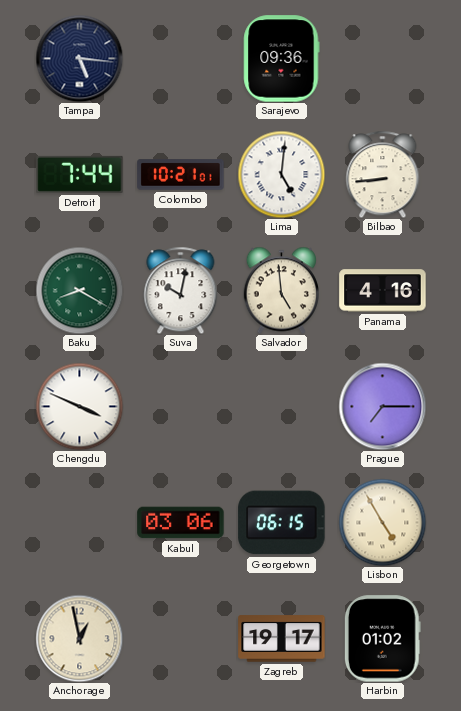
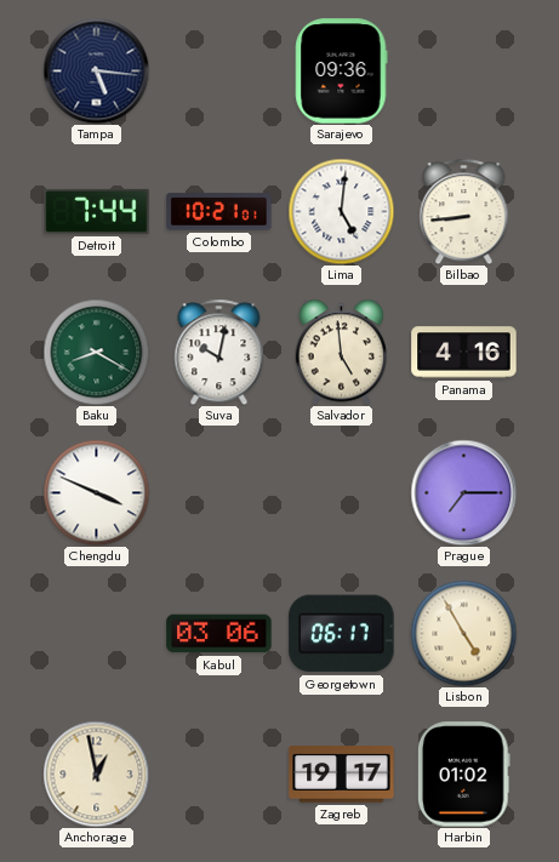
Georgetown: 06:15 -> 06:17 (342, 634)
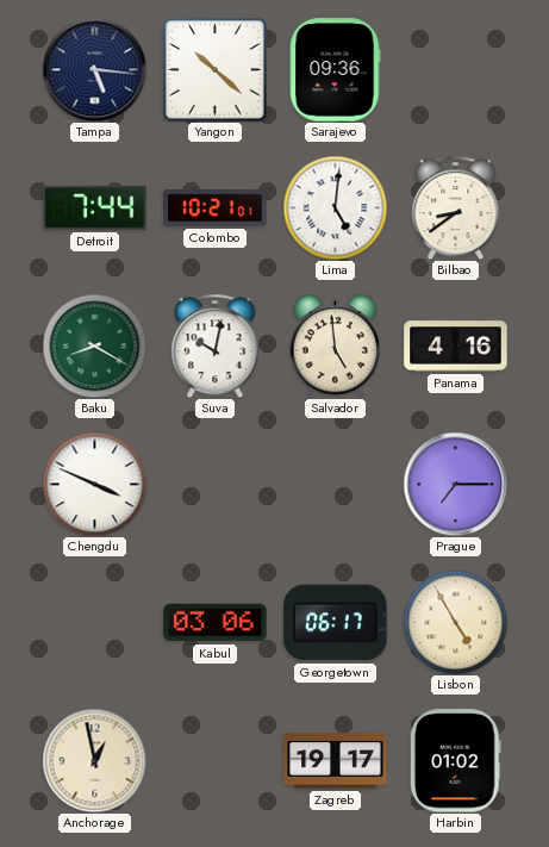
Yangon: none -> 10:22 (216, 70)
Bilbao: 8:44 -> 8:39 (456, 207)
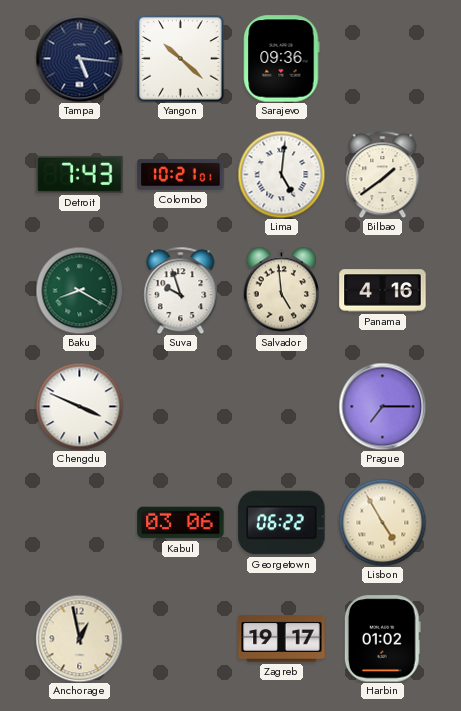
Detroit: 7:44 -> 7:43 (80, 174)
Bilbao: 8:39 -> 1:39 (383, 174)
Suva: 10:02 -> 9:57 (181, 290)
Georgetown: 06:17 -> 06:22 (282, 523)
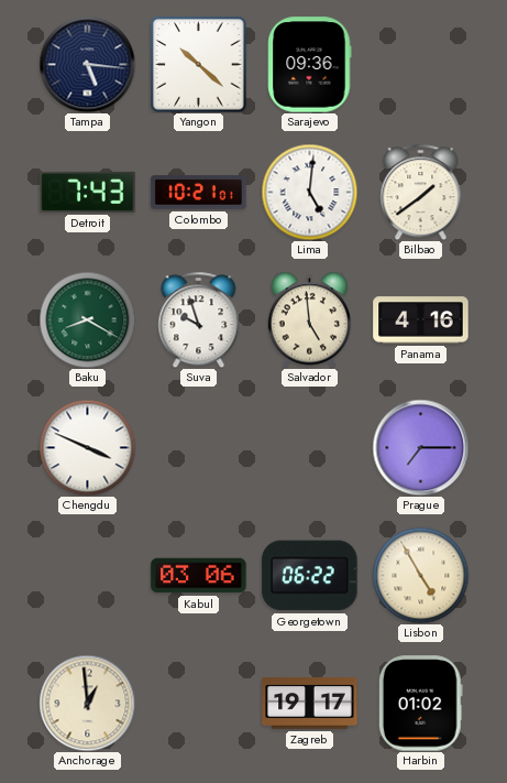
Anchorage: 12:58 -> 12:59 (87, 703)
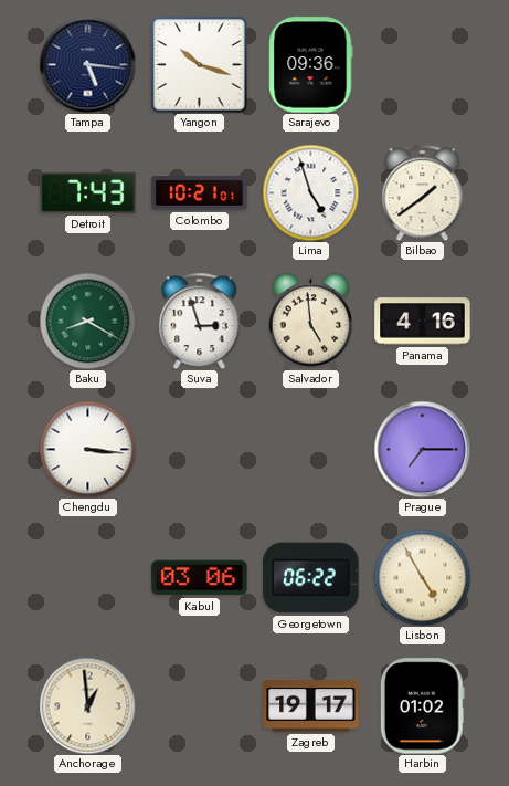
Yangon: 10:22 -> 10:18 (200, 65)
Lima: 5:01 -> 4:57 (310, 192)
Suva: 9:57 -> 2:57 (200, 321)
Chengdu: 3:49 -> 3:16 (87, 449)
